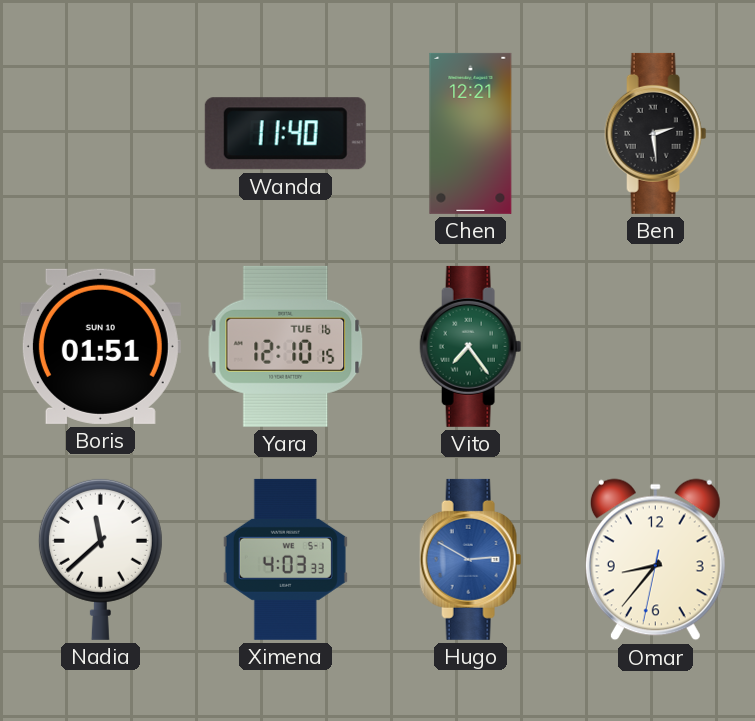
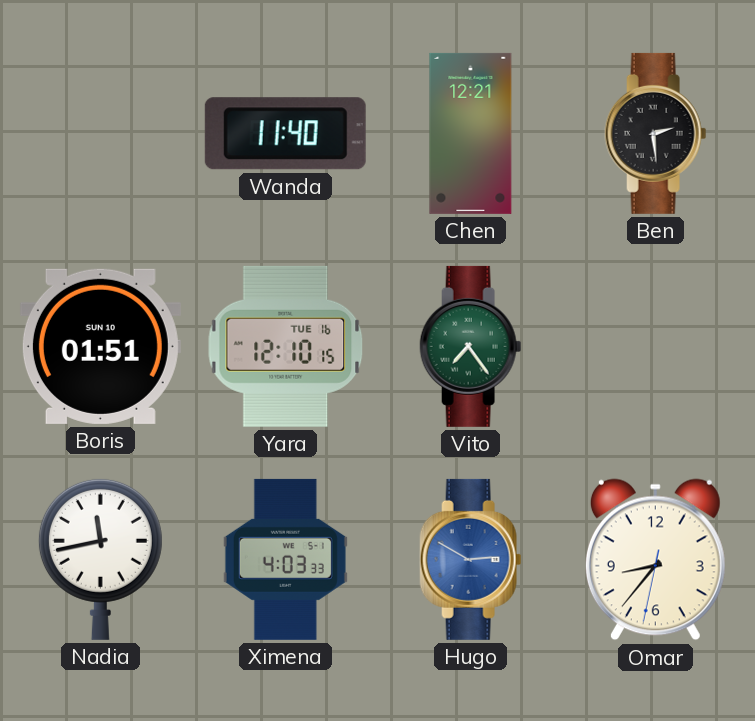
Nadia: 11:38 -> 11:43 (100, 559)
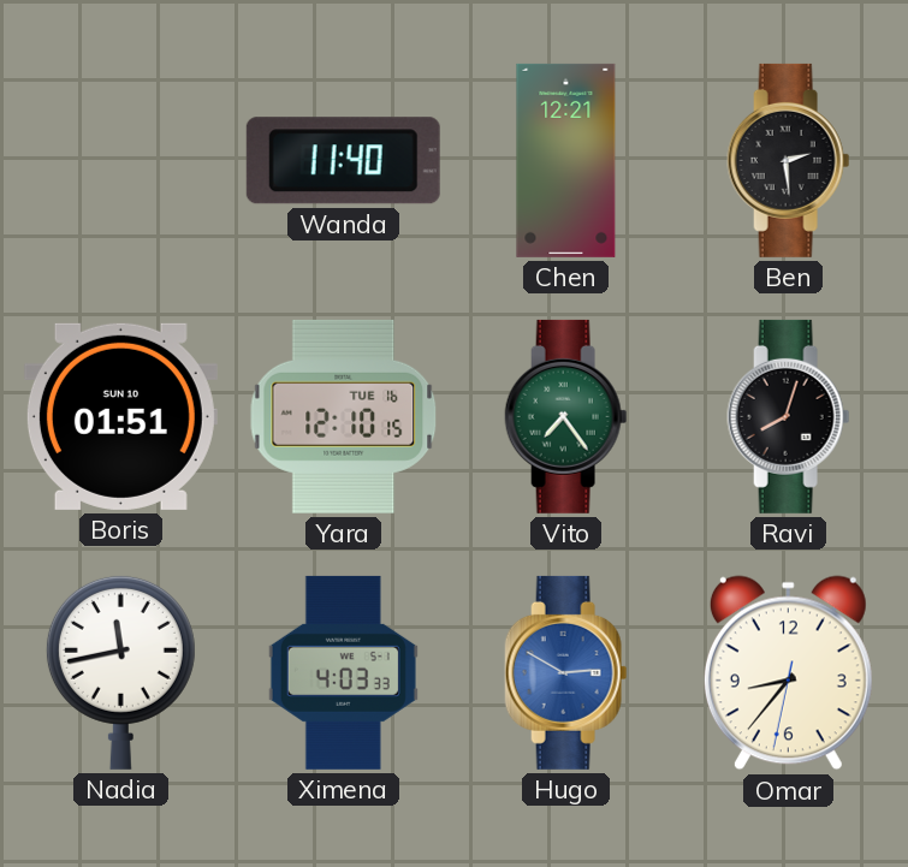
Ravi: none -> 8:03 (789, 416)
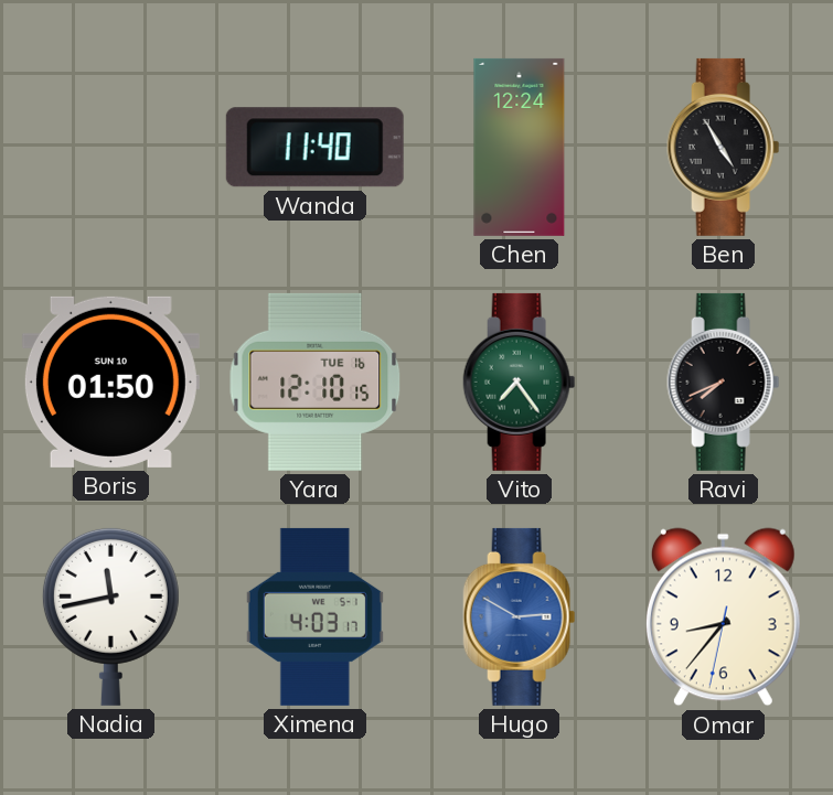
Chen: 12:21 -> 12:24 (520, 147)
Ben: 2:29 -> 4:55 (724, 147)
Boris: 01:51 -> 01:50 (110, 382)
Ravi: 8:03 -> 7:41 (724, 382)
Ximena: 4:03:33 -> 4:03:17 (314, 616)
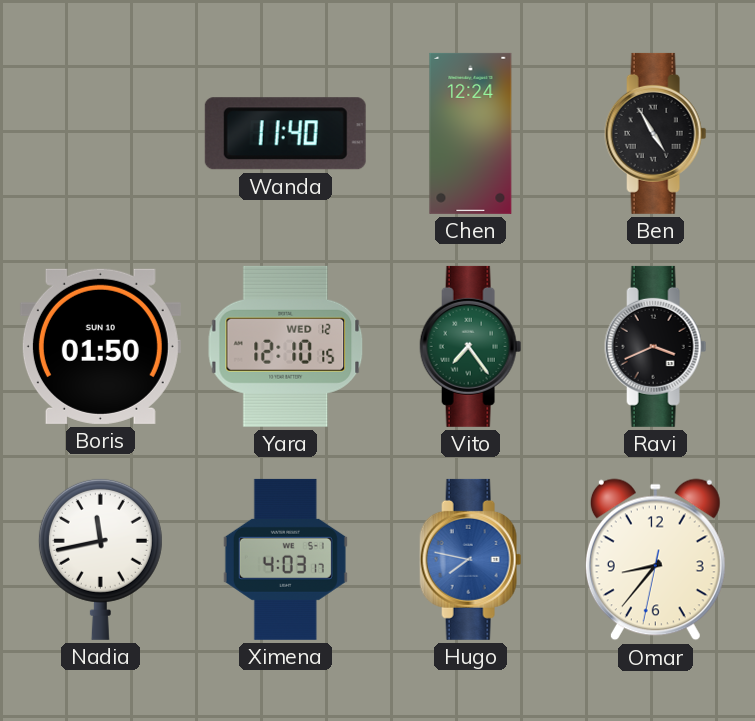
Yara date: TUE 16 -> WED 12 (286, 346)
Ravi: 7:41 -> 3:41 (656, 346)
Hugo: 2:50 -> 7:47 (471, 559)
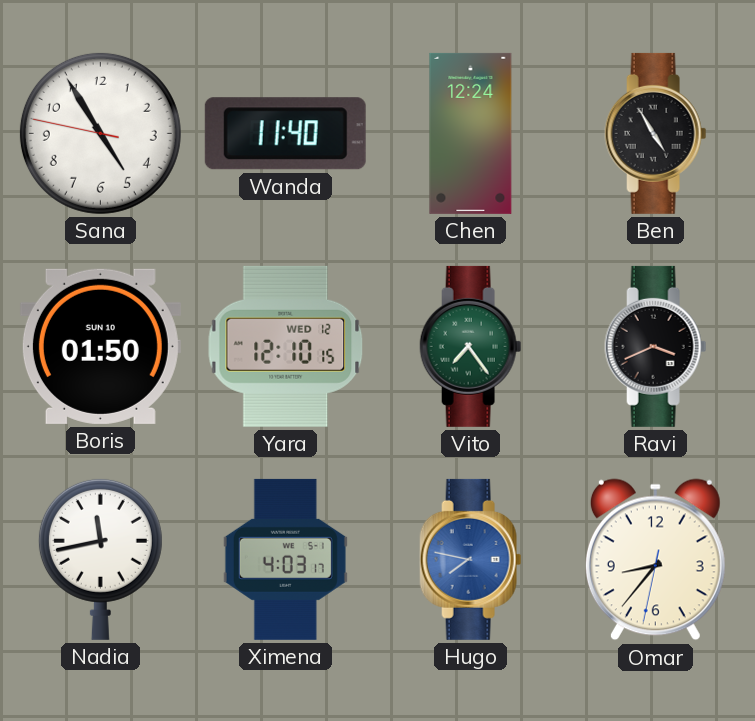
Sana: none -> 4:54 (100, 133)
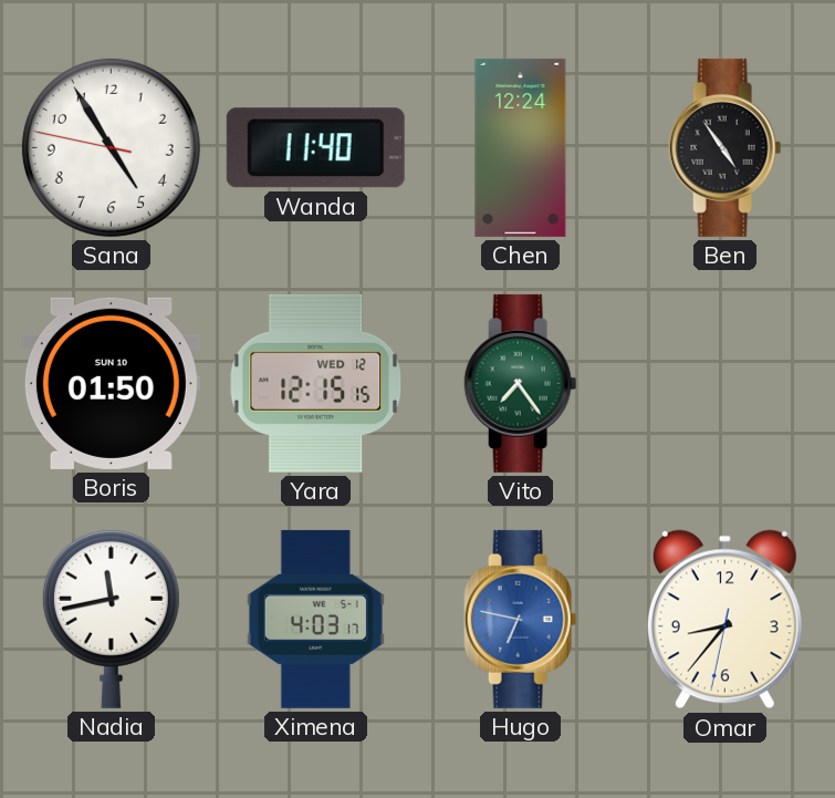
Ben: 4:55 -> 4:54 (726, 147)
Yara: 12:10 -> 12:15 (316, 383)
Ravi: 3:41 -> none (656, 346)
Hugo: 7:47 -> 6:47 (521, 619)
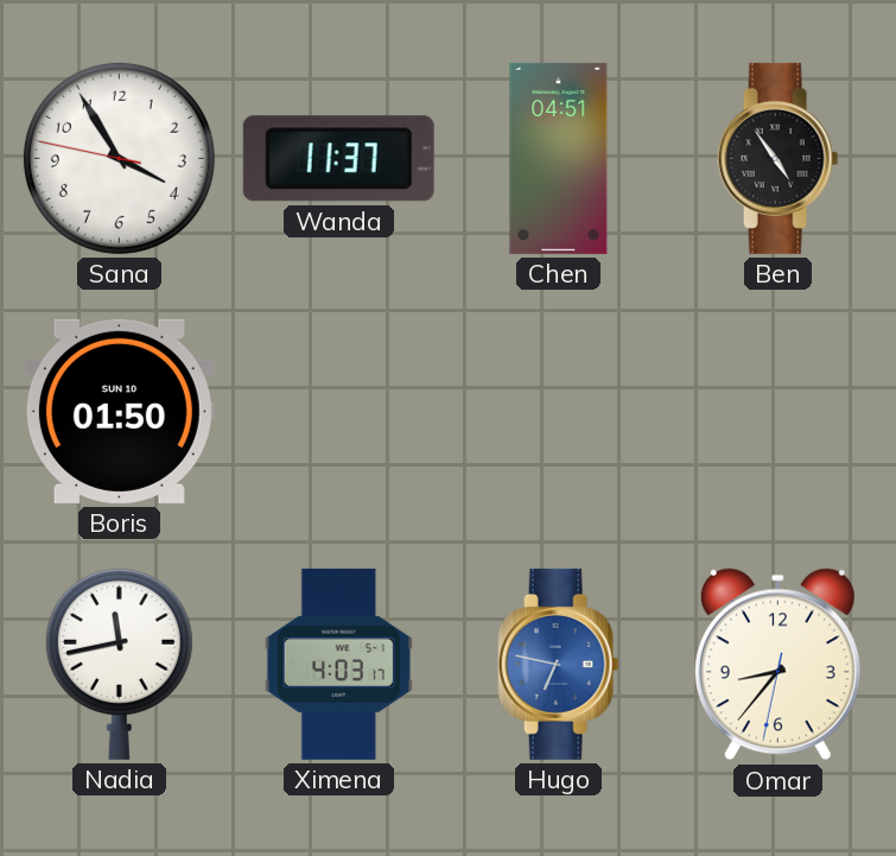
Sana: 4:54 -> 3:54 (119, 158)
Wanda: 11:40 -> 11:37 (338, 159)
Chen: 12:24 -> 04:51 (559, 158)
Yara: 12:15 -> none (316, 383)
Vito: 7:24 -> none (521, 383)
